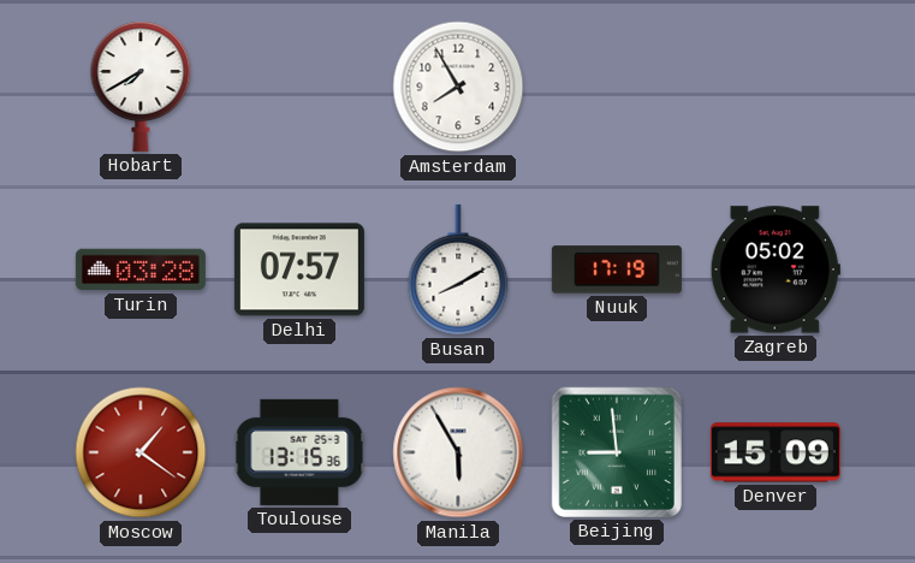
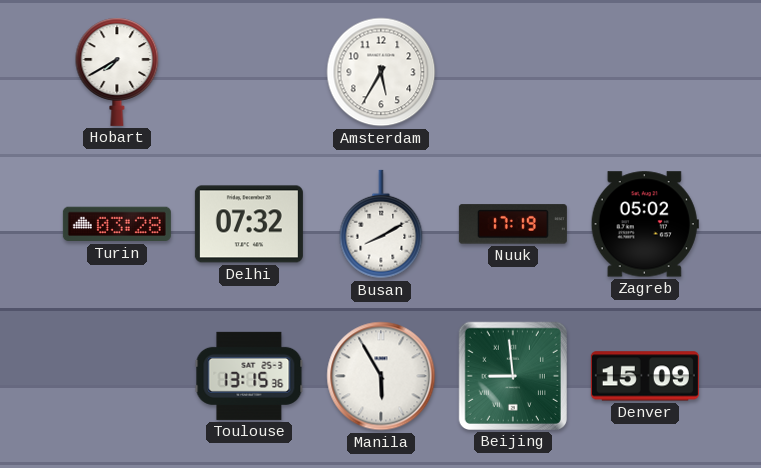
Amsterdam: 7:55 -> 5:35 (381, 72)
Delhi: 07:57 -> 07:32 (249, 224)
Moscow: 1:21 -> none (141, 452)
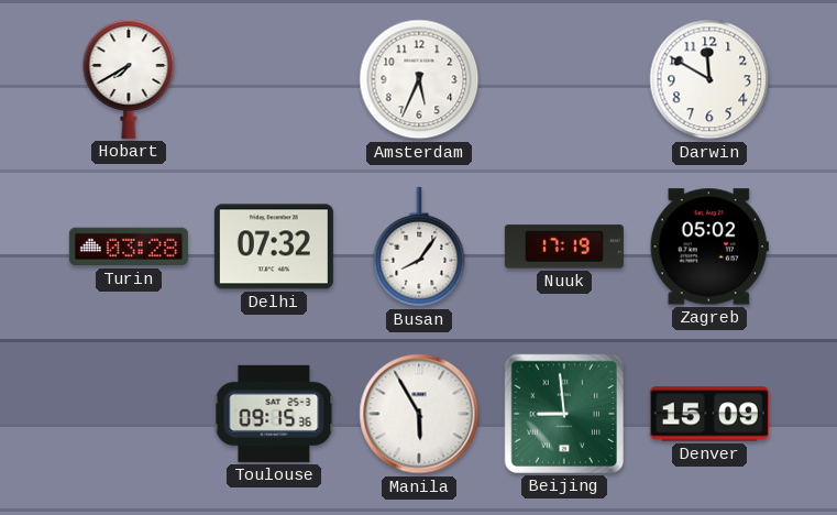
Amsterdam: 5:35 -> 5:34 (419, 79)
Darwin: none -> 11:50 (709, 79)
Busan: 8:10 -> 8:06 (419, 246)
Toulouse: 13:15 -> 09:15 (274, 414)
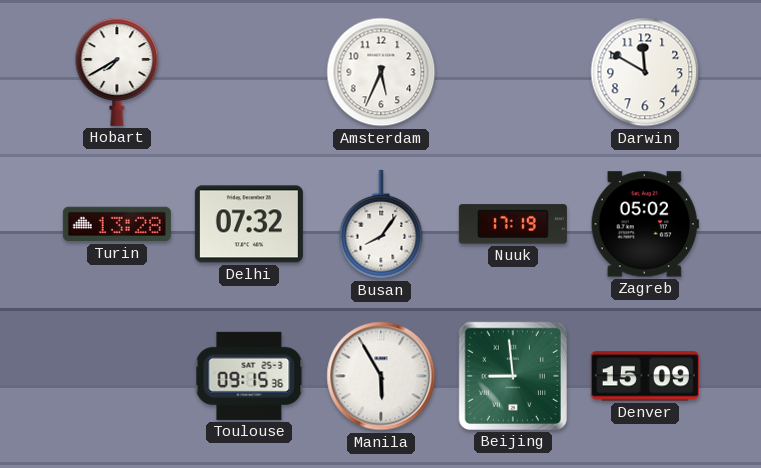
Turin: 03:28 -> 13:28 (117, 224)
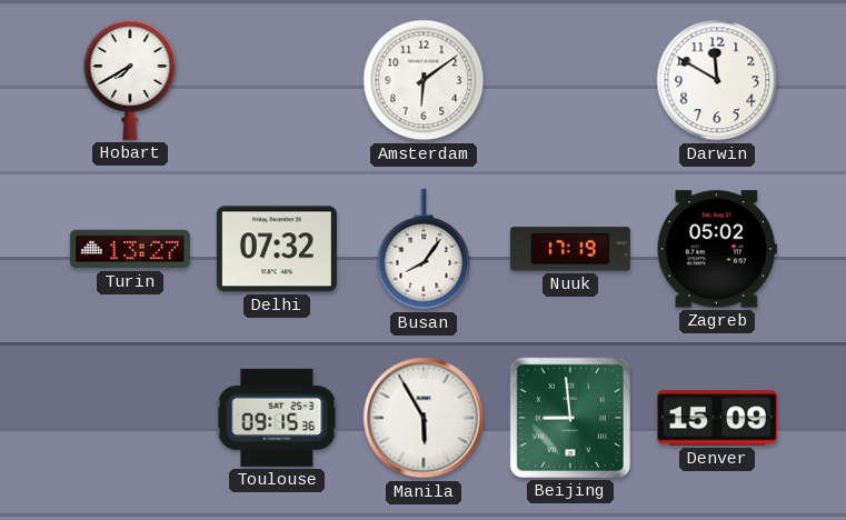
Amsterdam: 5:34 -> 6:09 (424, 80)
Turin: 13:28 -> 13:27 (130, 249)
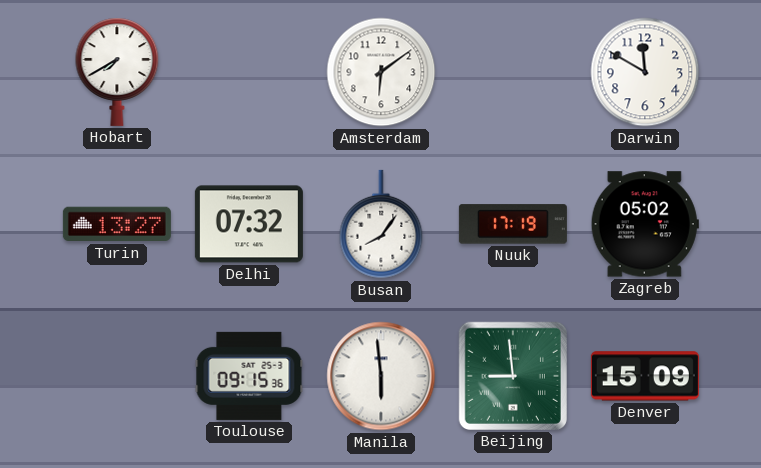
Manila: 5:55 -> 5:59 (381, 376)
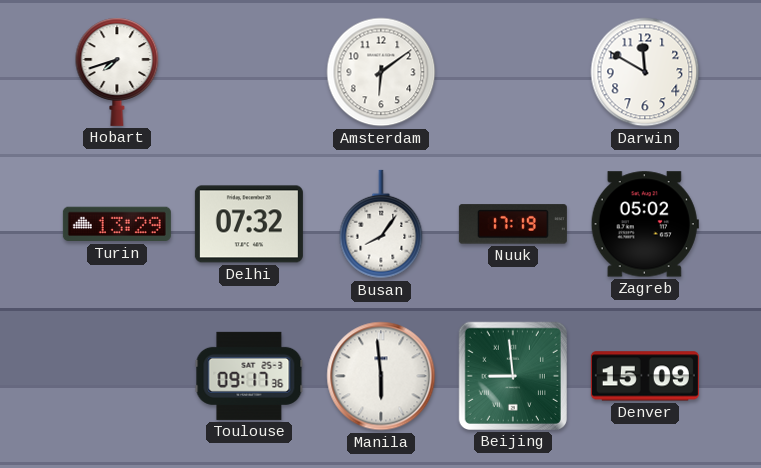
Hobart: 7:40 -> 7:42 (117, 72)
Turin: 13:27 -> 13:29 (117, 224)
Toulouse: 09:15 -> 09:17 (249, 376)
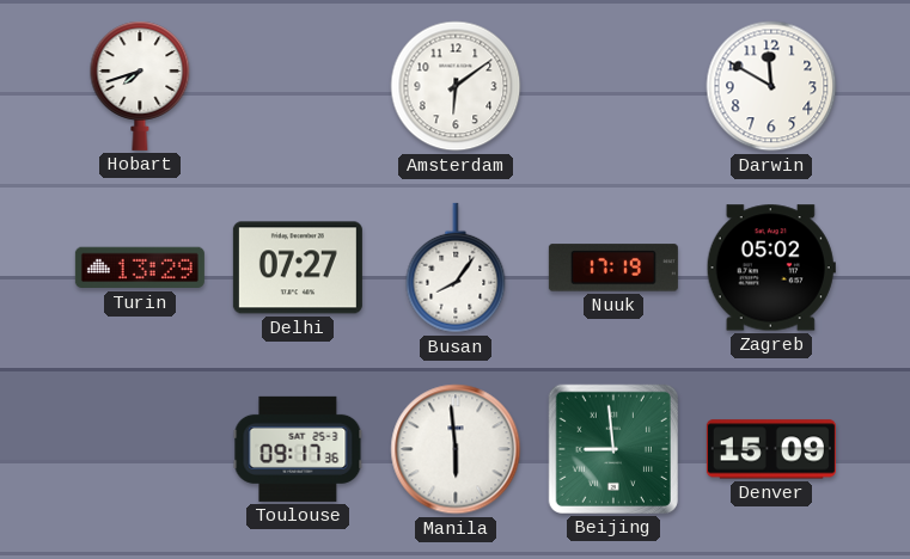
Delhi: 07:32 -> 07:27 (298, 268)
